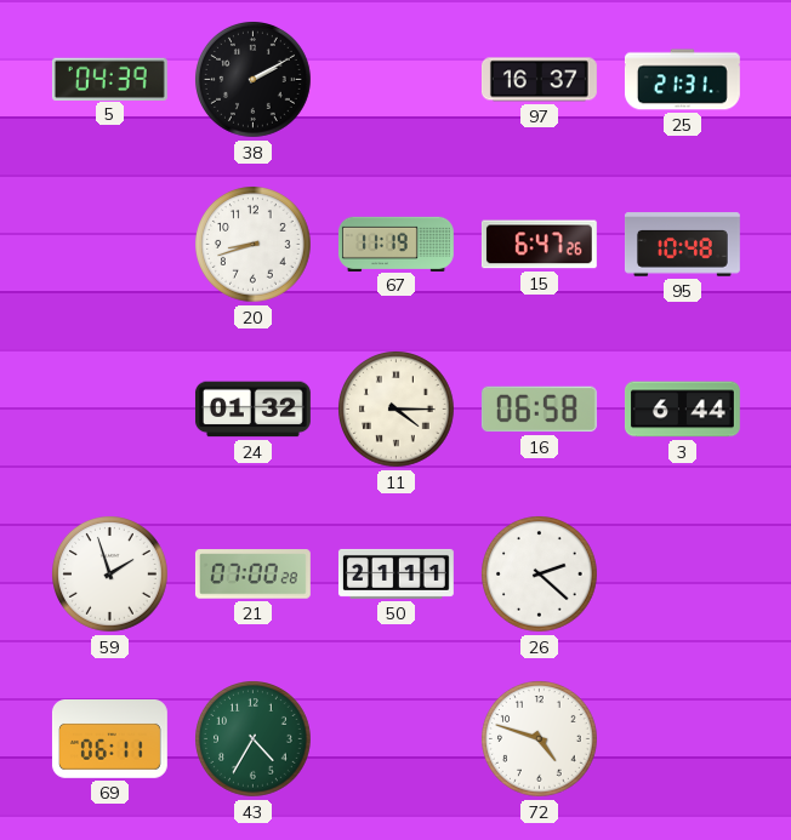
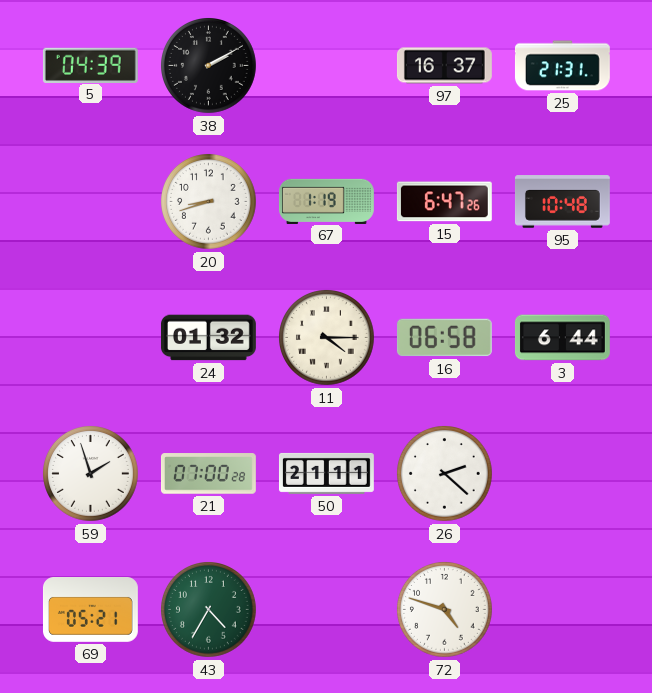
67: 11:19 -> 1:19 (326, 201)
69: 06:11 -> 05:21 (90, 610)
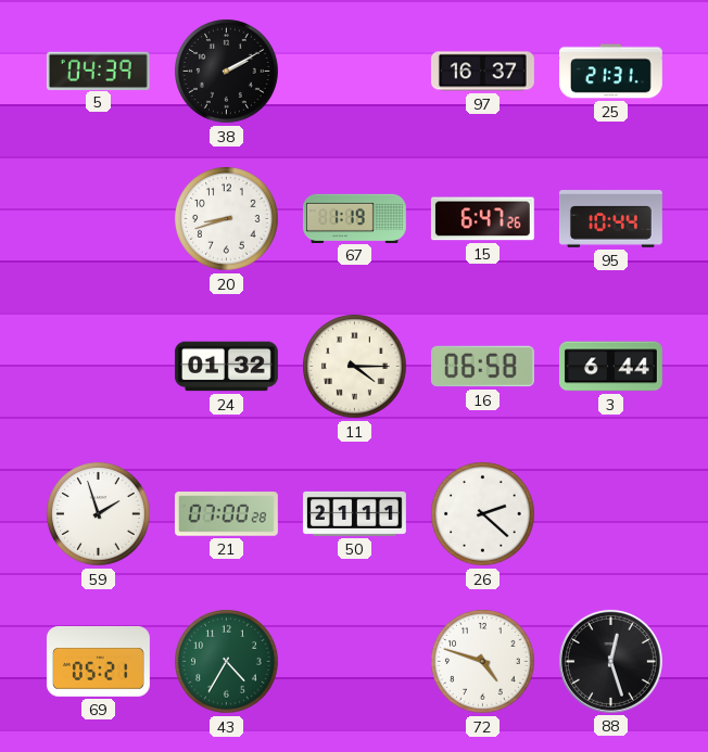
95: 10:48 -> 10:44 (610, 219)
88: none -> 12:27 (610, 661)
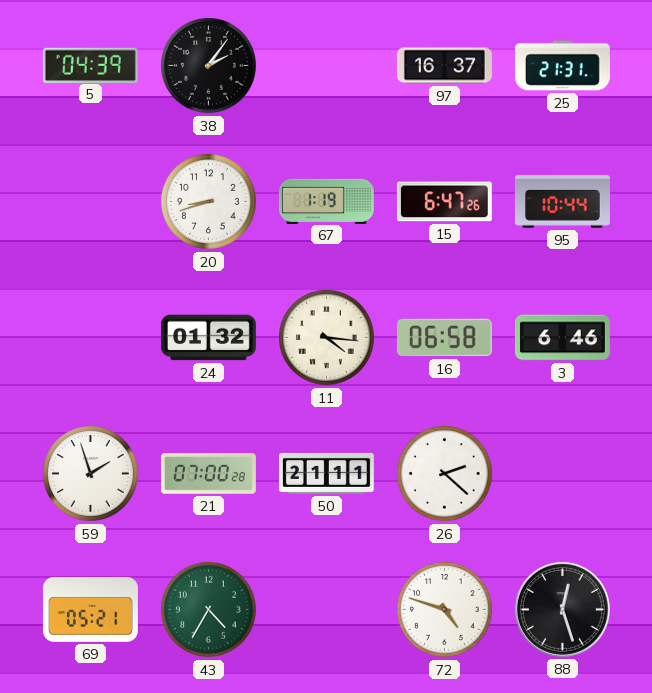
38: 2:10 -> 2:06 (209, 66)
11: 4:15 -> 4:16 (327, 338)
3: 6:44 -> 6:46 (562, 338)
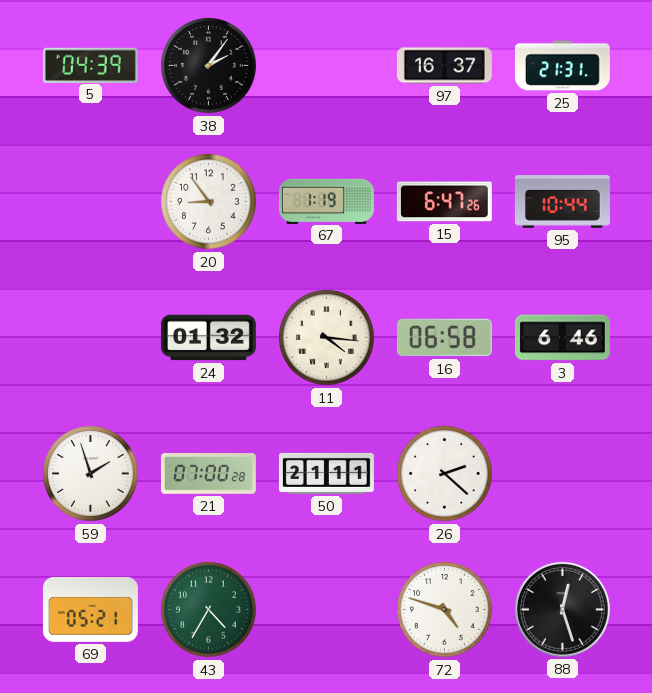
20: 8:42 -> 8:54 (209, 202)
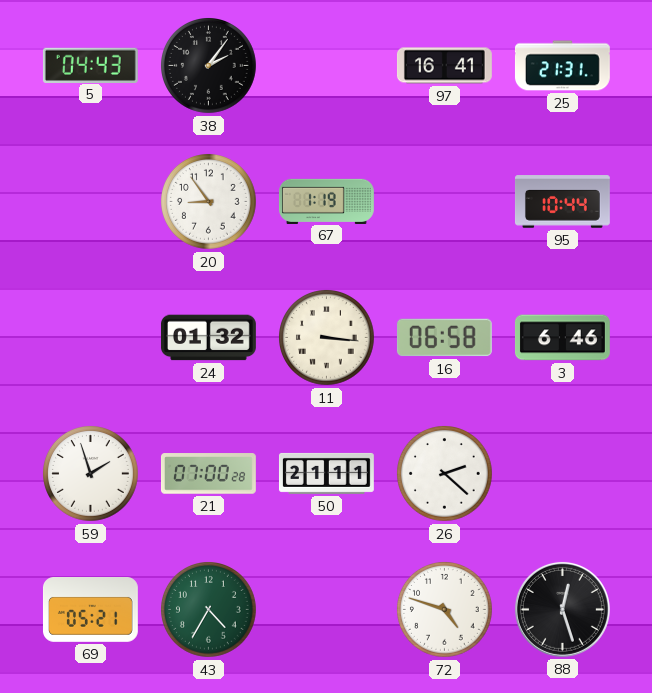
5: 04:39 -> 04:43 (90, 65)
97: 16:37 -> 16:41 (444, 66)
15: 6:47 -> none (444, 202)
11: 4:16 -> 3:16 (327, 338)
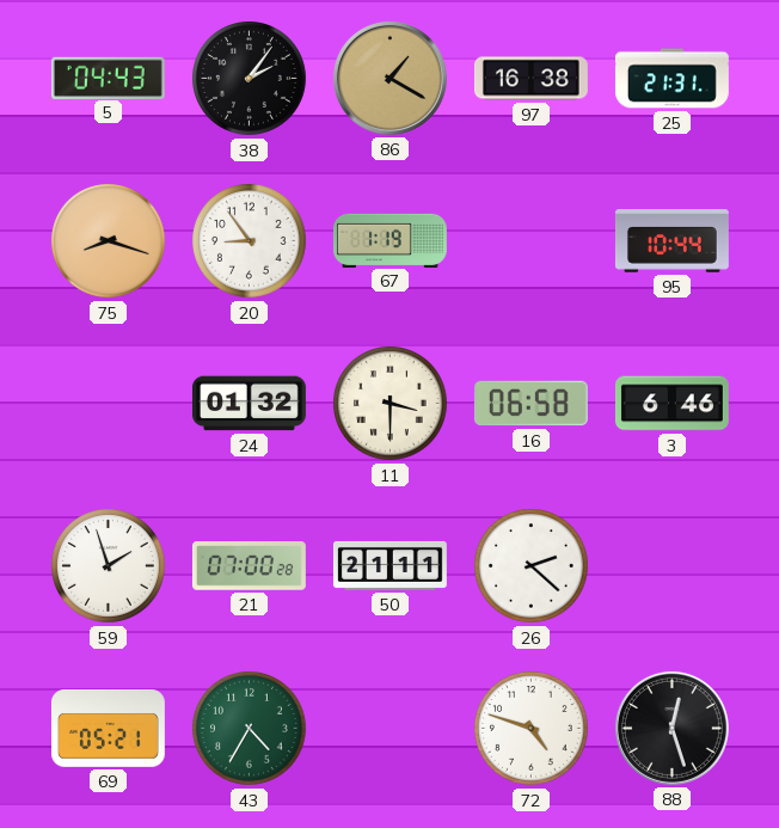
86: none -> 1:20 (390, 78)
97: 16:41 -> 16:38 (530, 79)
75: none -> 8:18 (109, 241)
11: 3:16 -> 3:30 (391, 404)
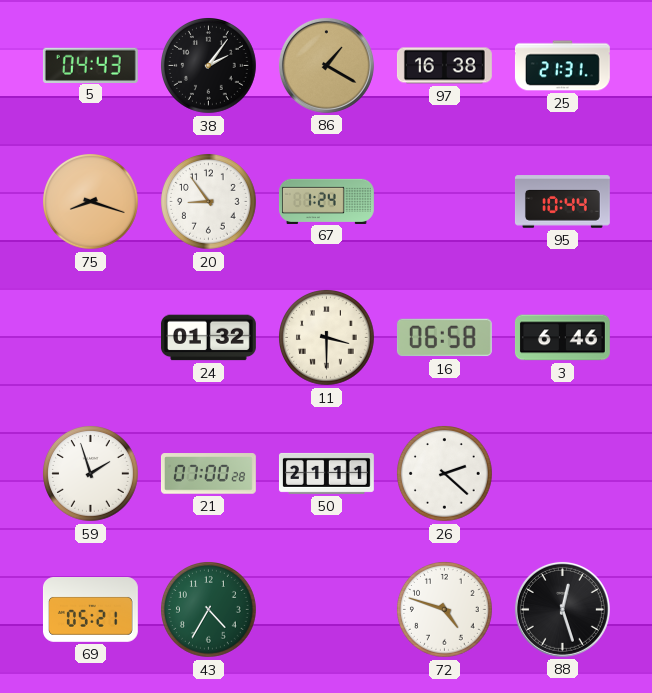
67: 1:19 -> 1:24 (326, 201)
